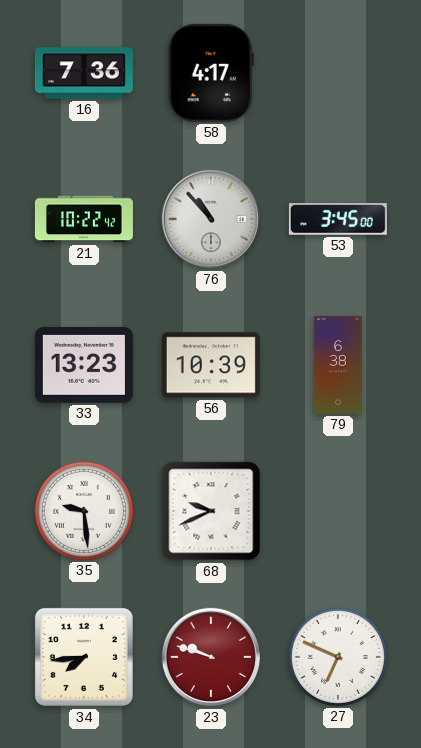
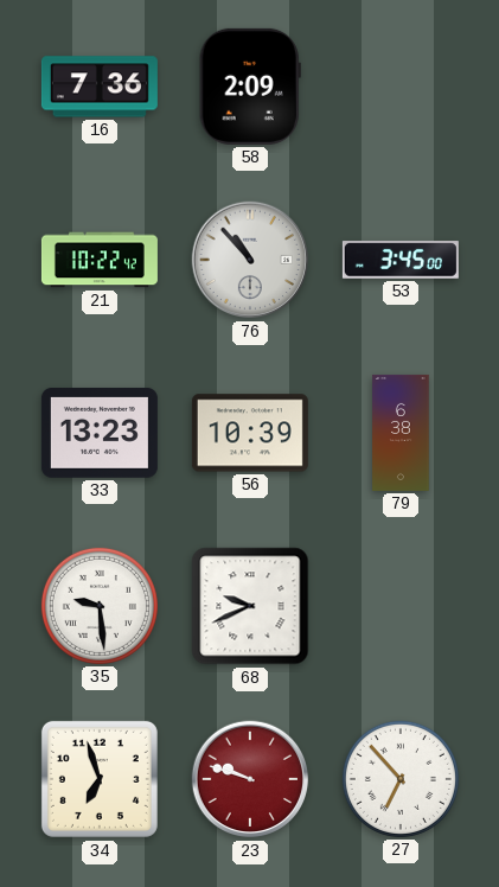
58: 4:17 -> 2:09 (250, 87)
34: 7:44 -> 6:57 (100, 779)
27: 6:49 -> 6:53 (401, 779)
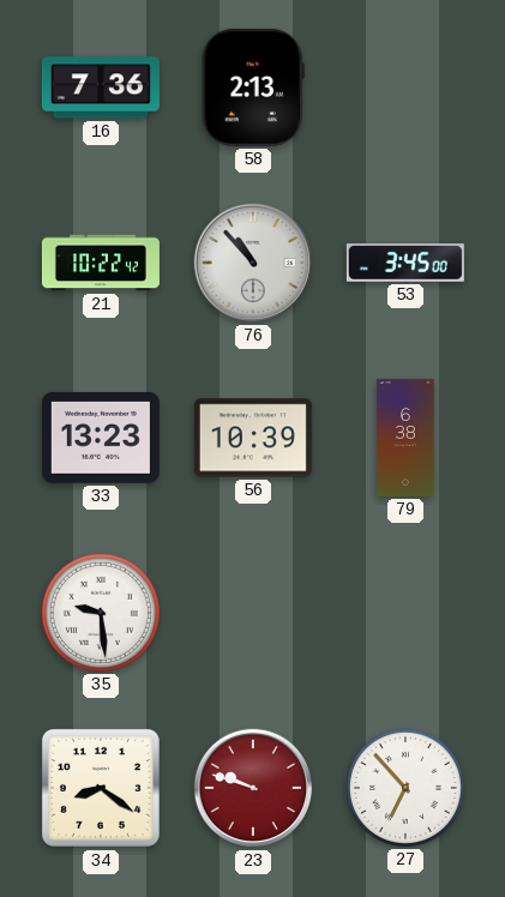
58: 2:09 -> 2:13 (253, 88)
68: 9:41 -> none (250, 606)
34: 6:57 -> 8:21 (101, 788)
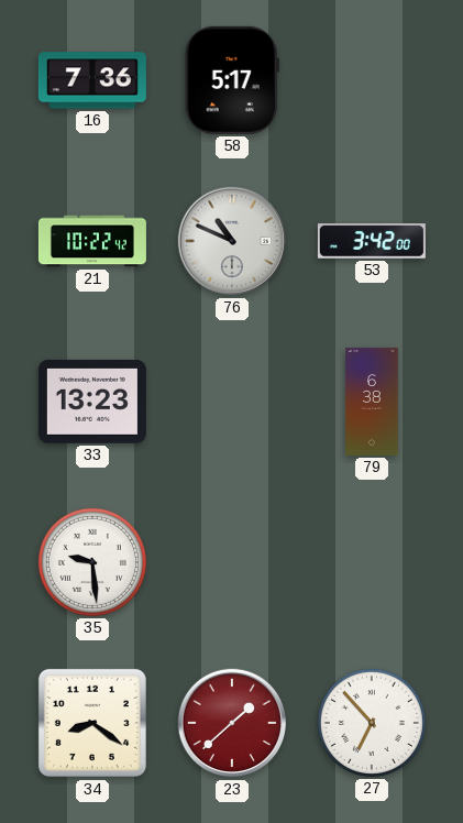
58: 2:13 -> 5:17 (232, 80)
76: 10:53 -> 10:49 (232, 241)
53: 3:45 -> 3:42 (372, 241)
56: 10:39 -> none (253, 438)
23: 9:48 -> 1:38 (232, 723)
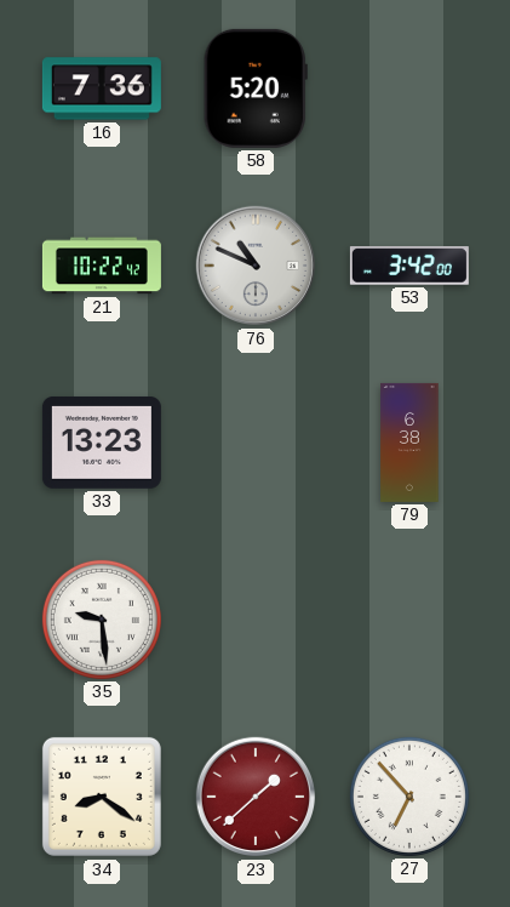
58: 5:17 -> 5:20 (256, 89)
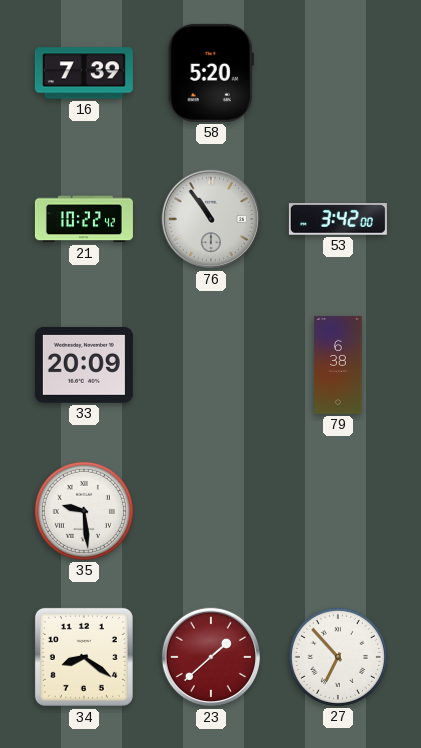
16: 7:36 -> 7:39 (84, 73)
76: 10:49 -> 10:54 (211, 219)
33: 13:23 -> 20:09 (84, 365)
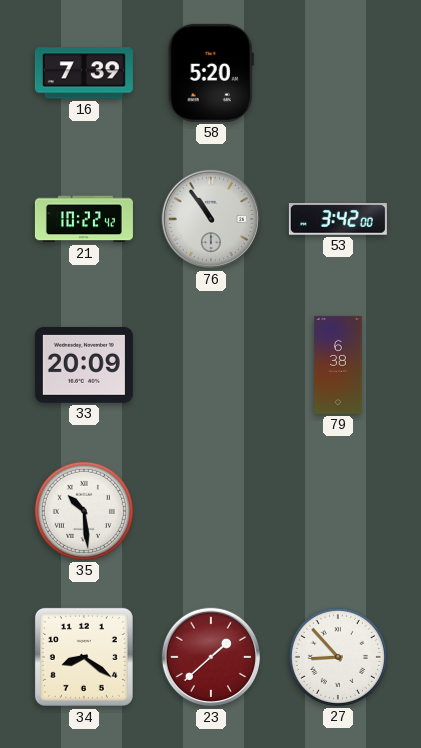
35: 9:29 -> 10:29 (84, 511)
27: 6:53 -> 8:53 (338, 657)
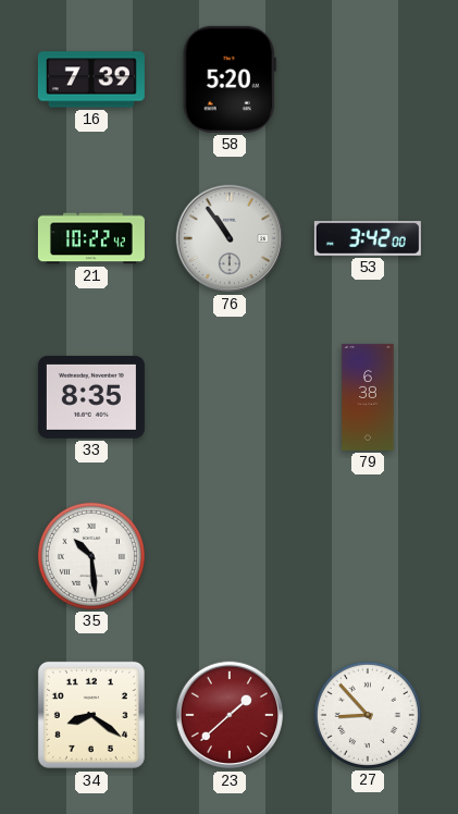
33: 20:09 -> 8:35 (91, 397)
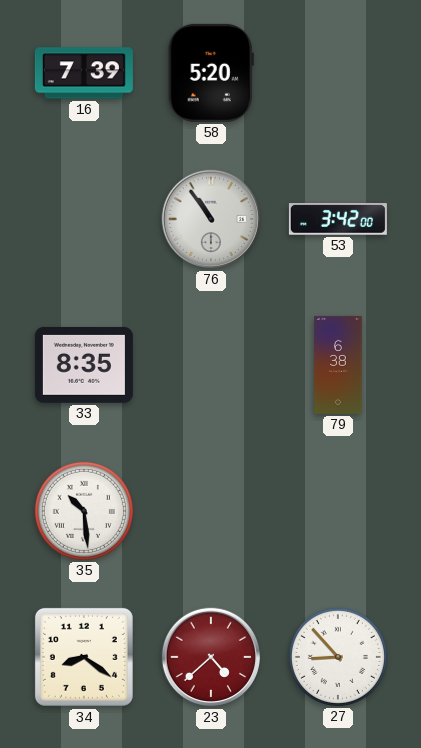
21: 10:22 -> none (91, 238)
23: 1:38 -> 4:38 (211, 657)
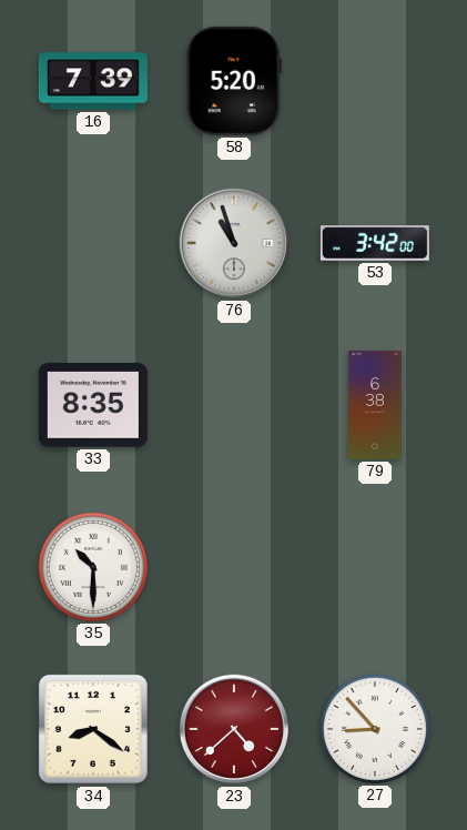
76: 10:54 -> 10:57 (234, 243)
35: 10:29 -> 10:30 (93, 567)
